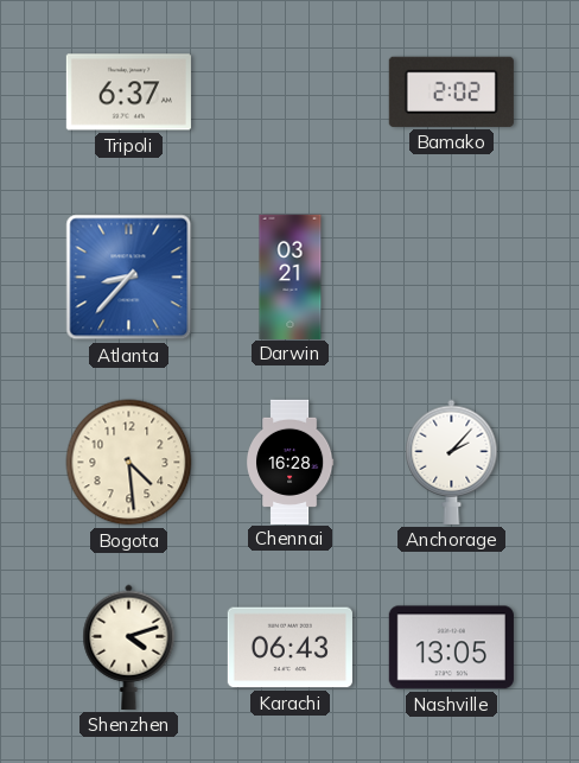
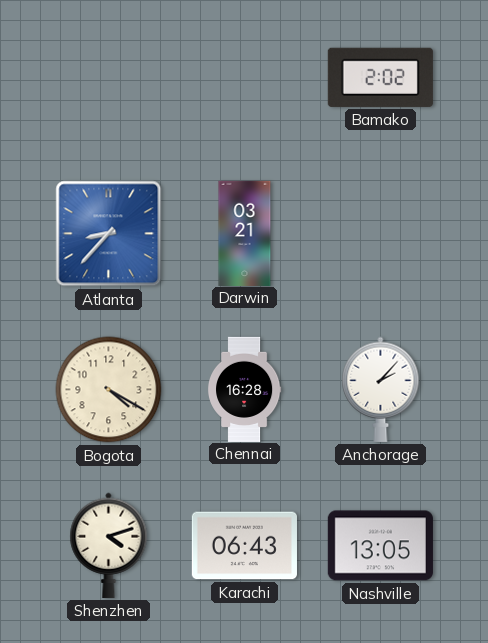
Tripoli: 6:37 -> none (128, 93)
Bogota: 4:29 -> 4:20 (109, 390)
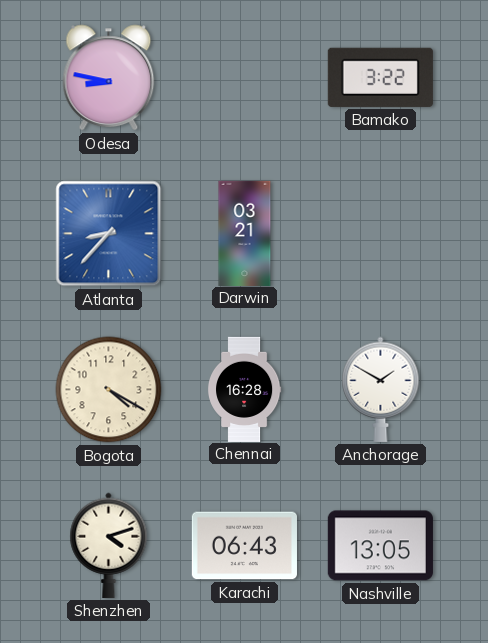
Odesa: none -> 8:47 (109, 78)
Bamako: 2:02 -> 3:22 (380, 77)
Anchorage: 2:07 -> 1:50 (381, 389)
